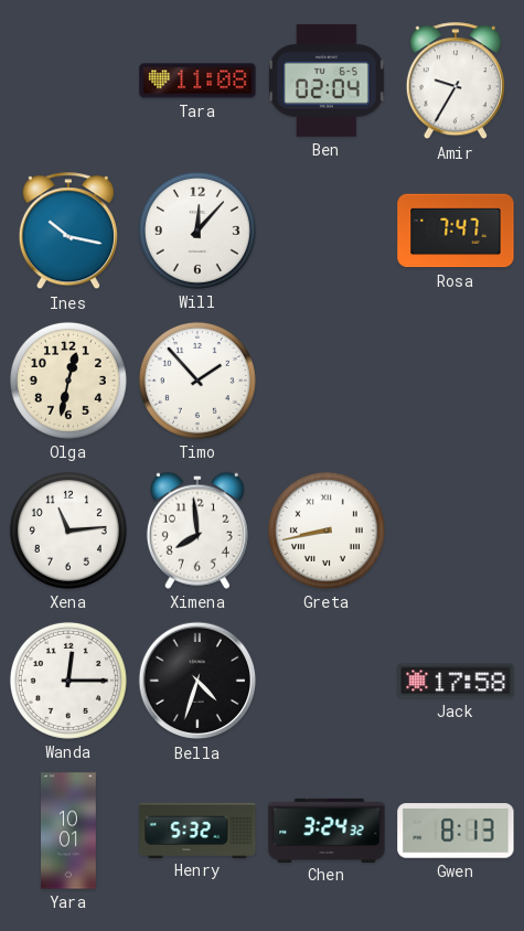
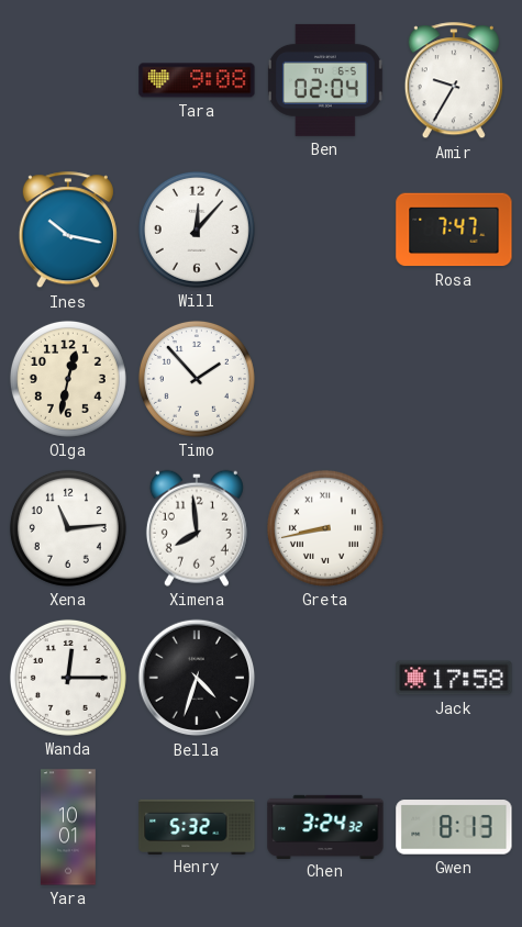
Tara: 11:08 -> 9:08 (197, 80)
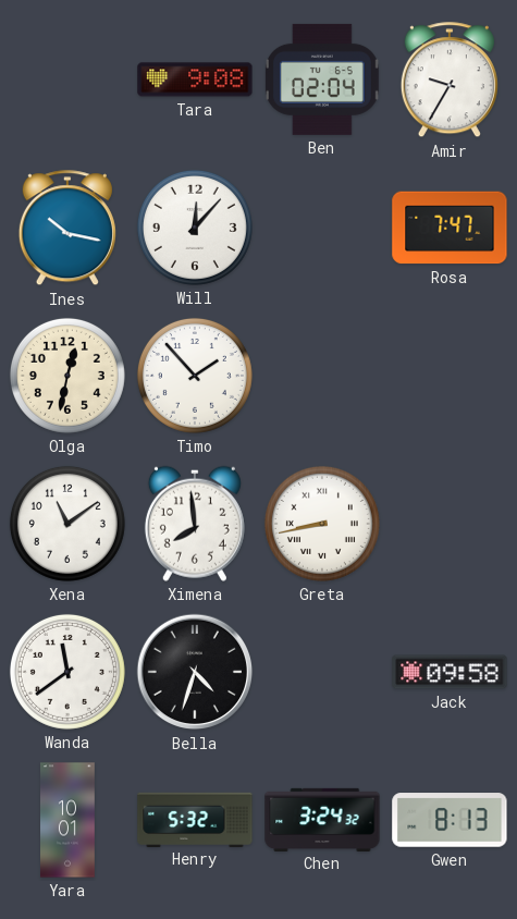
Xena: 11:14 -> 11:09 (67, 524)
Wanda: 12:15 -> 11:39 (67, 672)
Jack: 17:58 -> 09:58 (450, 672)
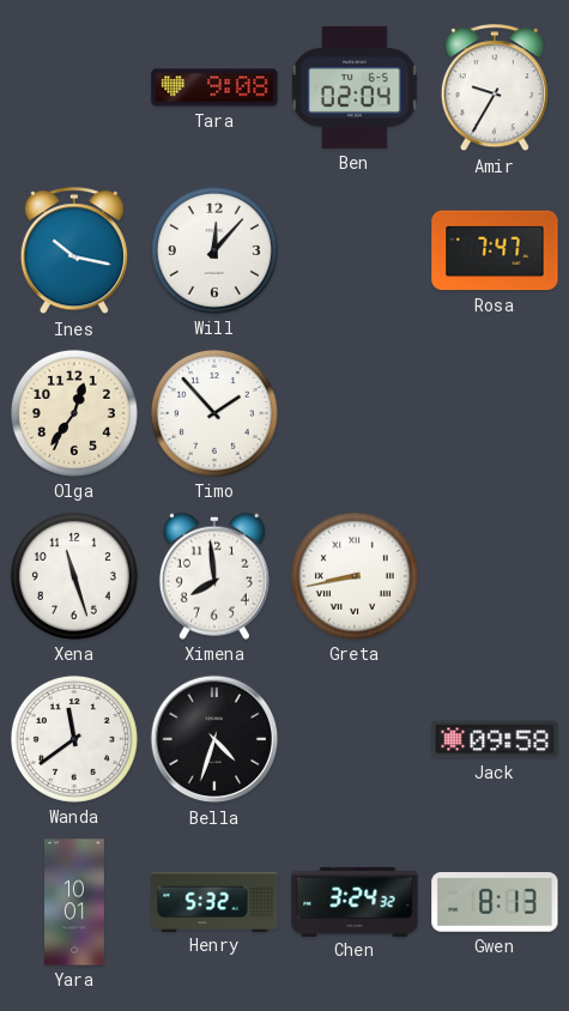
Olga: 12:32 -> 12:36 (74, 413)
Xena: 11:09 -> 11:27 (74, 576)
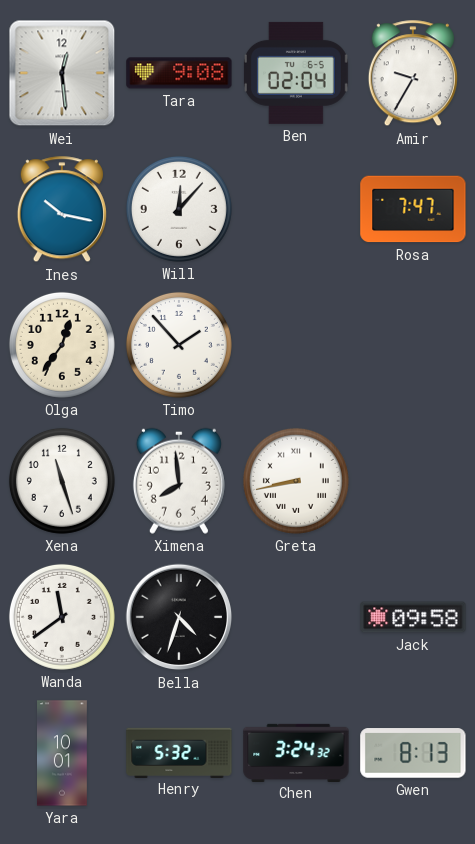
Wei: none -> 12:29 (62, 73)
